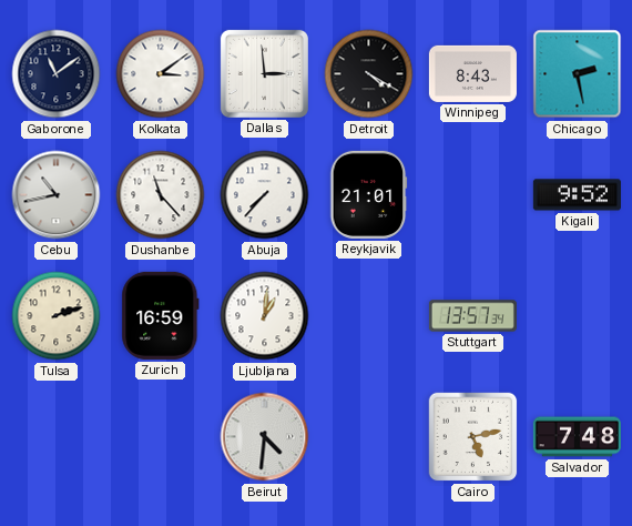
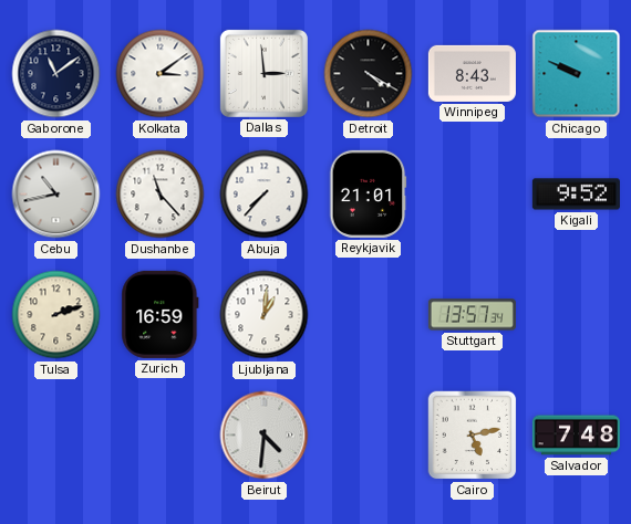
Chicago: 2:28 -> 9:49 (577, 74)
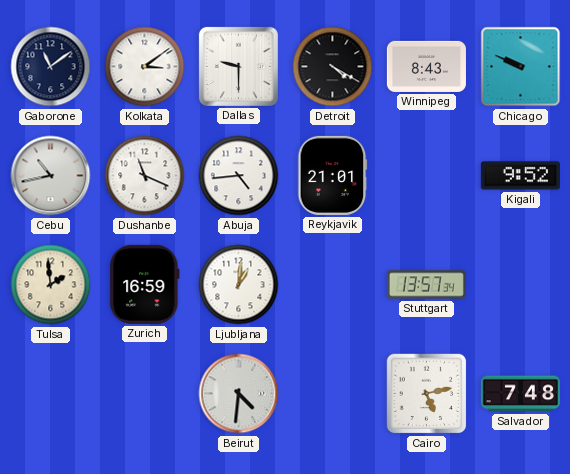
Dallas: 2:59 -> 9:30 (238, 66)
Dushanbe: 11:23 -> 11:19 (145, 176)
Abuja: 7:37 -> 4:44 (239, 176)
Tulsa: 2:12 -> 1:59 (51, 285)
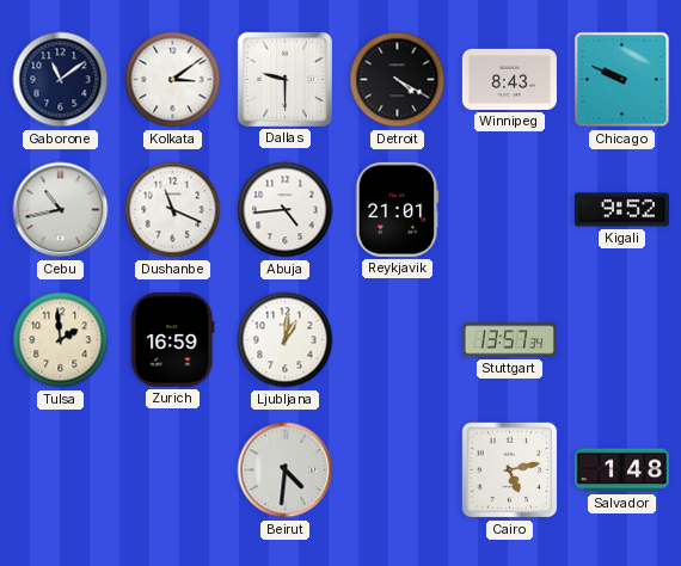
Salvador: 7:48 -> 1:48 (621, 470)
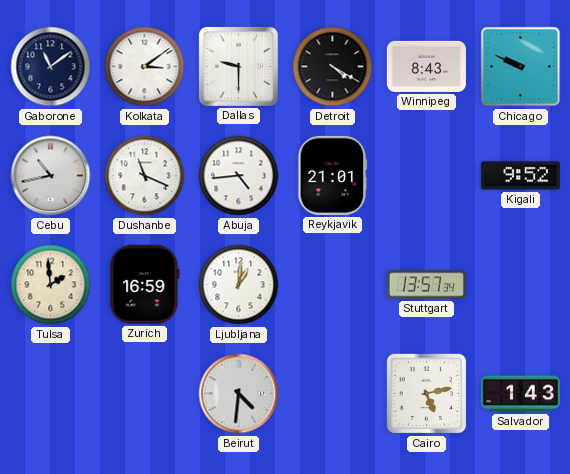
Salvador: 1:48 -> 1:43 (520, 394)
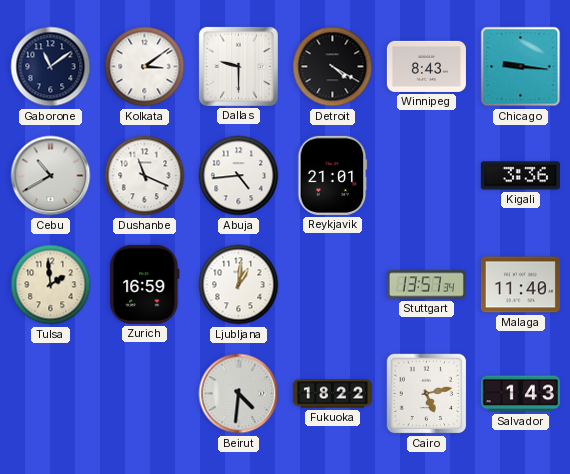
Chicago: 9:49 -> 9:16 (521, 67)
Cebu: 10:43 -> 10:40 (51, 176)
Kigali: 9:52 -> 3:36 (520, 176)
Malaga: none -> 11:40 (520, 285)
Fukuoka: none -> 18:22 (332, 394)
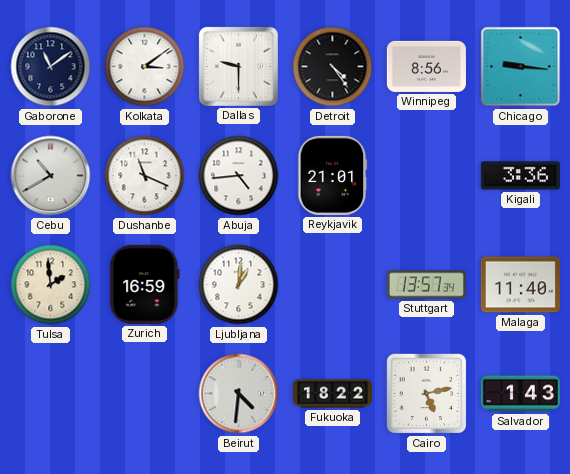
Detroit: 4:20 -> 4:24 (333, 67)
Winnipeg: 8:43 -> 8:56 (426, 66)
